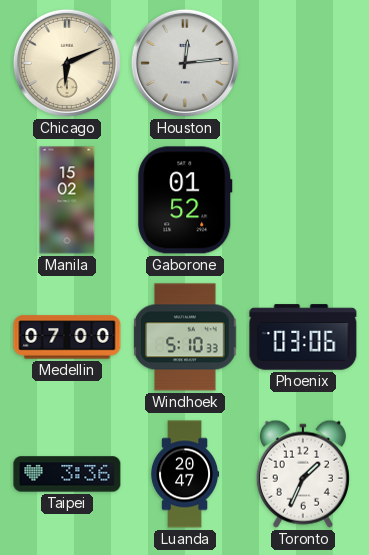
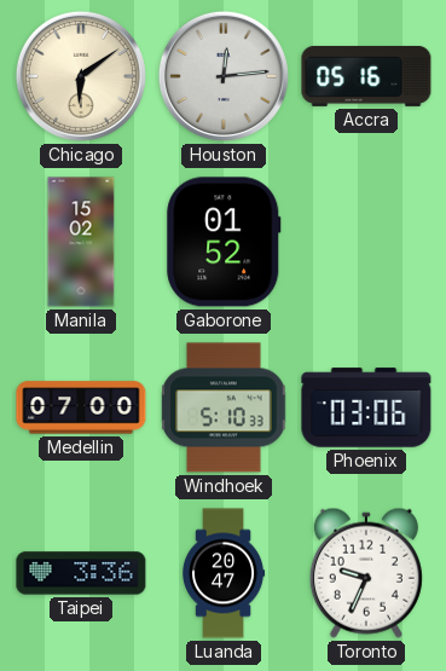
Chicago: 6:11 -> 6:09 (81, 76)
Accra: none -> 05:16 (366, 76)
Toronto: 1:34 -> 9:34 (366, 573)
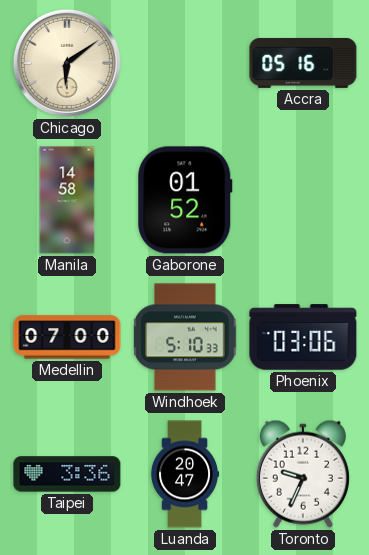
Houston: 12:14 -> none (224, 76)
Manila: 15:02 -> 14:58 (67, 200)
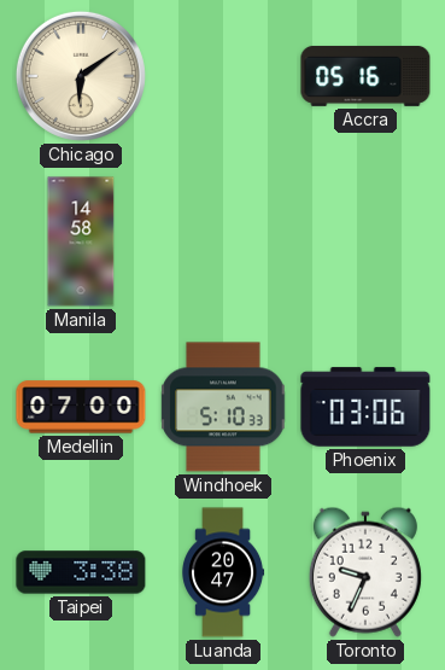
Gaborone: 01:52 -> none (185, 200)
Taipei: 3:36 -> 3:38 (81, 572)
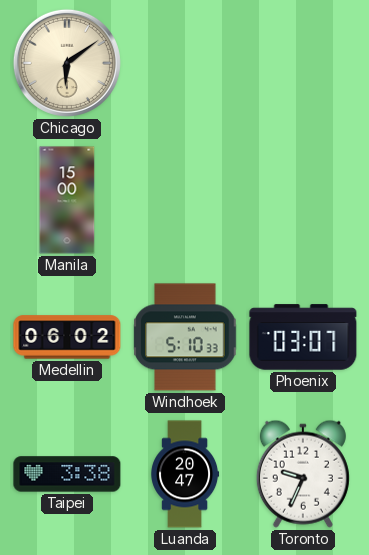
Accra: 05:16 -> none (365, 76)
Manila: 14:58 -> 15:00 (67, 200)
Medellin: 07:00 -> 06:02 (67, 337)
Phoenix: 03:06 -> 03:07 (303, 337)
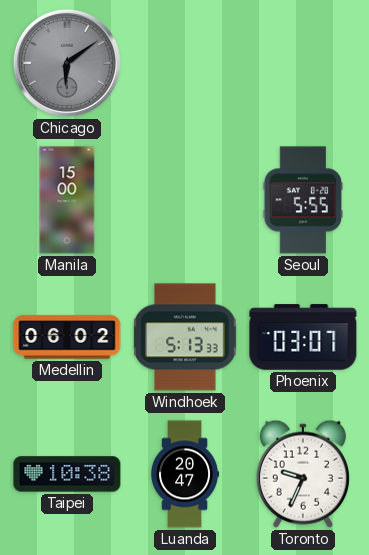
Chicago dial: cream -> grey (67, 63)
Seoul: none -> 5:55 (303, 200)
Windhoek: 5:10 -> 5:13 (185, 337)
Taipei: 3:38 -> 10:38 (67, 474)
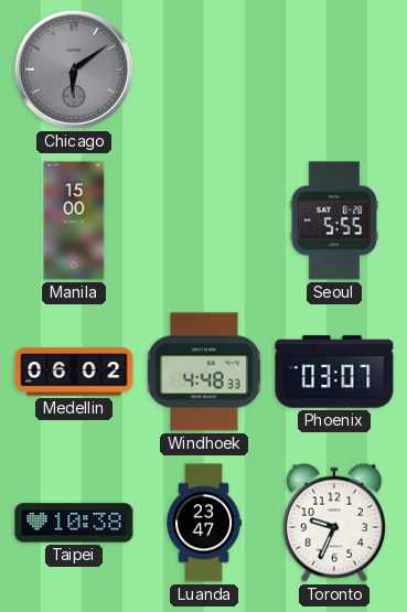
Windhoek: 5:13 -> 4:48 (204, 372)
Luanda: 20:47 -> 23:47 (204, 523)
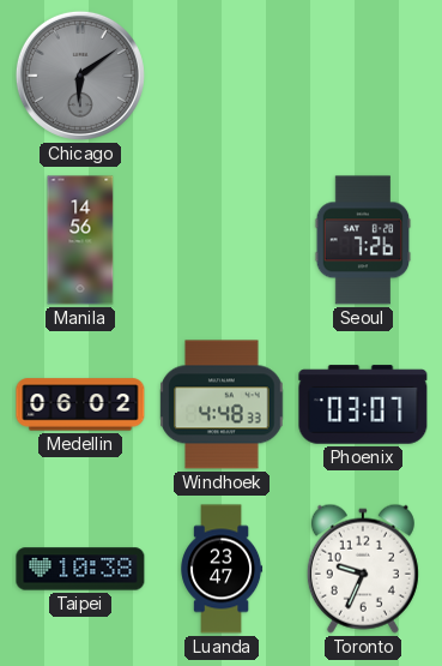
Manila: 15:00 -> 14:56 (80, 240)
Seoul: 5:55 -> 7:26 (363, 240)
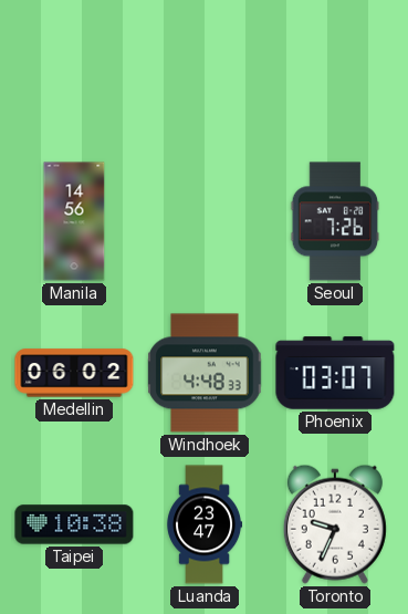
Chicago: 6:09 -> none (80, 76)
